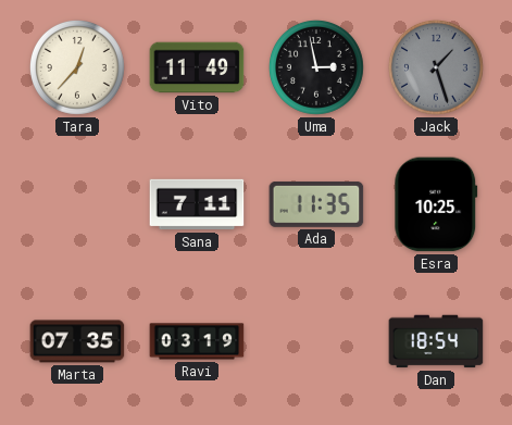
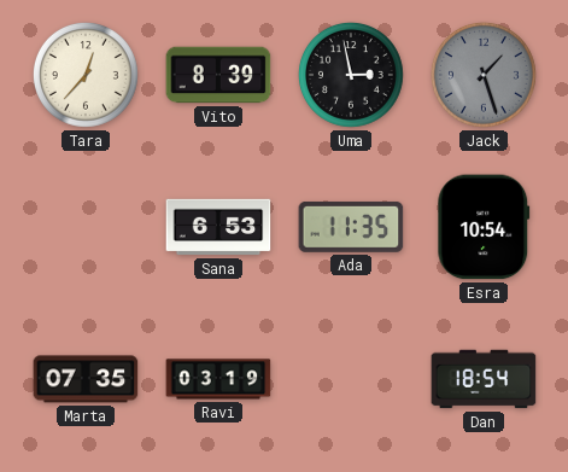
Vito: 11:49 -> 8:39 (218, 75)
Sana: 7:11 -> 6:53 (218, 227)
Esra: 10:25 -> 10:54 (484, 227)
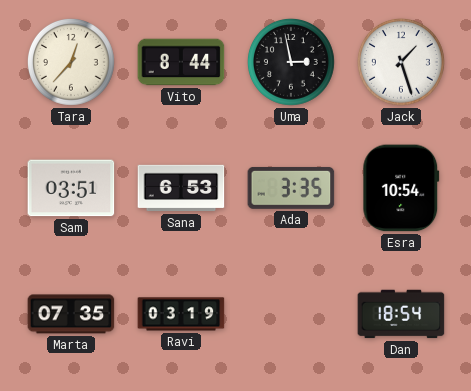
Vito: 8:39 -> 8:44 (181, 62)
Jack dial: grey -> white (401, 62)
Sam: none -> 03:51 (71, 188)
Ada: 11:35 -> 3:35 (291, 188)
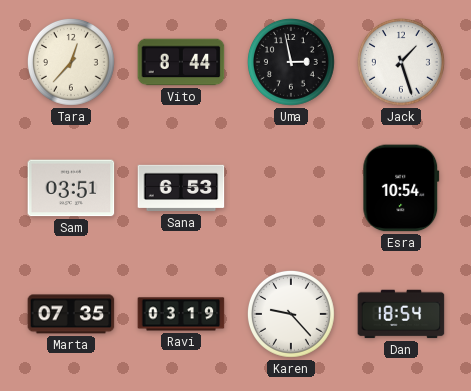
Ada: 3:35 -> none (291, 188)
Karen: none -> 9:23 (291, 314)
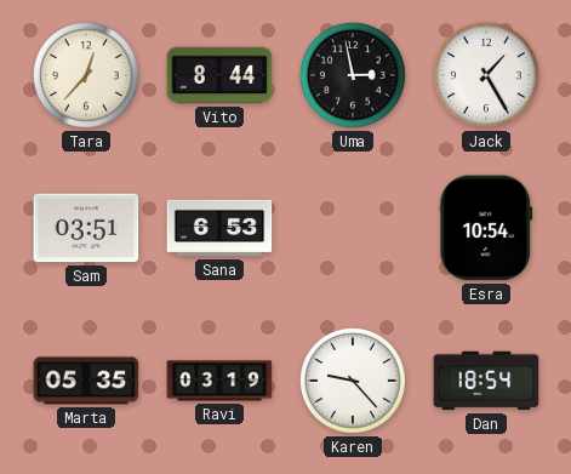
Jack: 1:27 -> 1:25 (486, 75)
Marta: 07:35 -> 05:35 (86, 381)
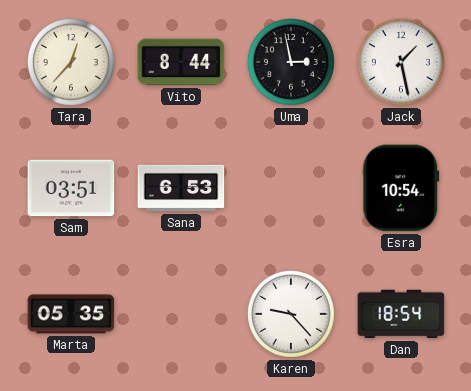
Jack: 1:25 -> 1:28 (401, 62)
Ravi: 03:19 -> none (219, 381)
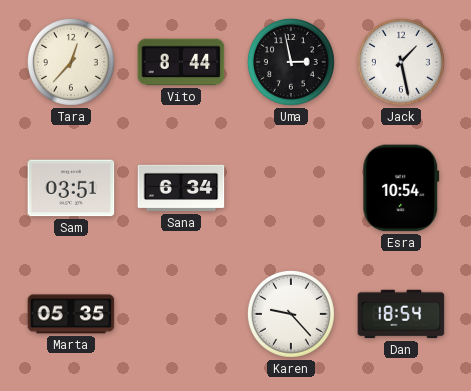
Sana: 6:53 -> 6:34 (181, 188)
